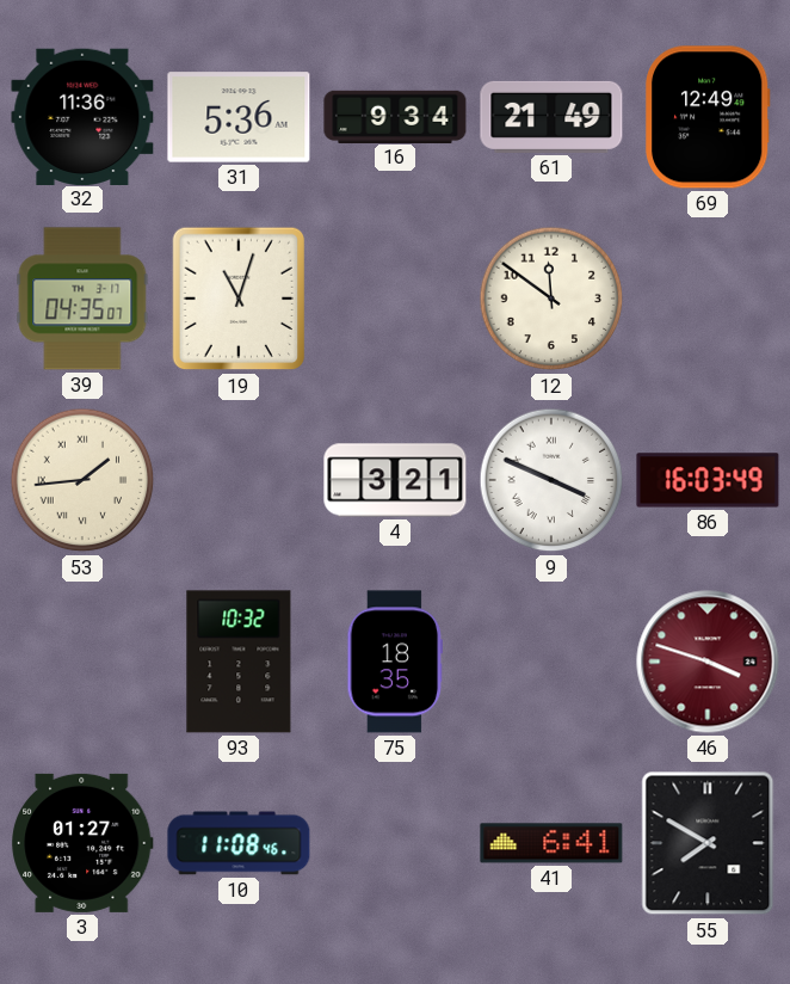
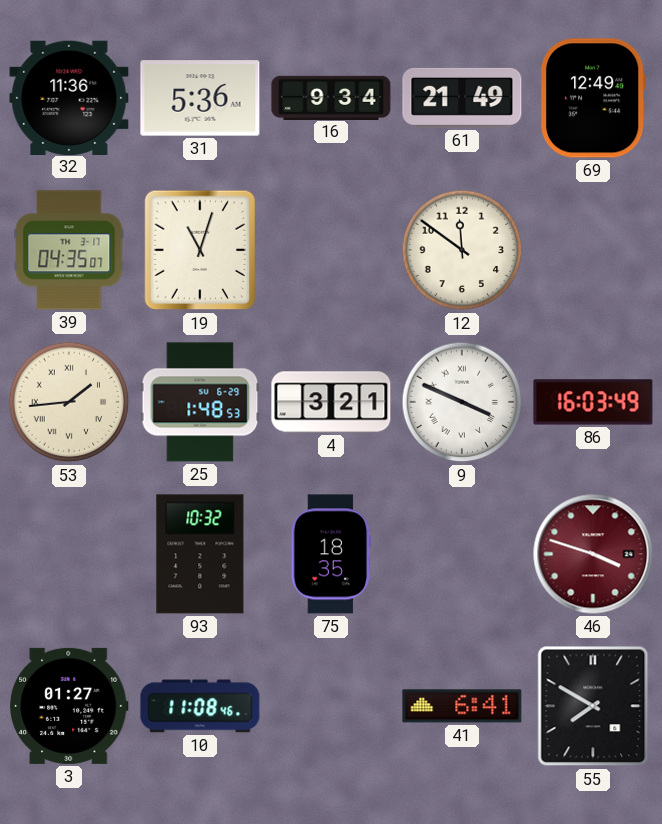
25: none -> 1:48 (200, 402)
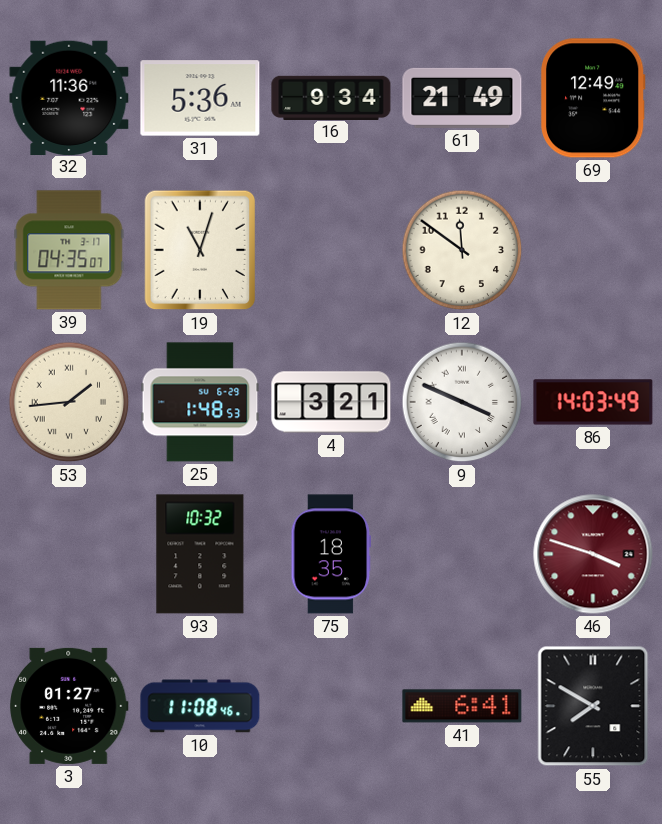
86: 16:03 -> 14:03 (593, 402)
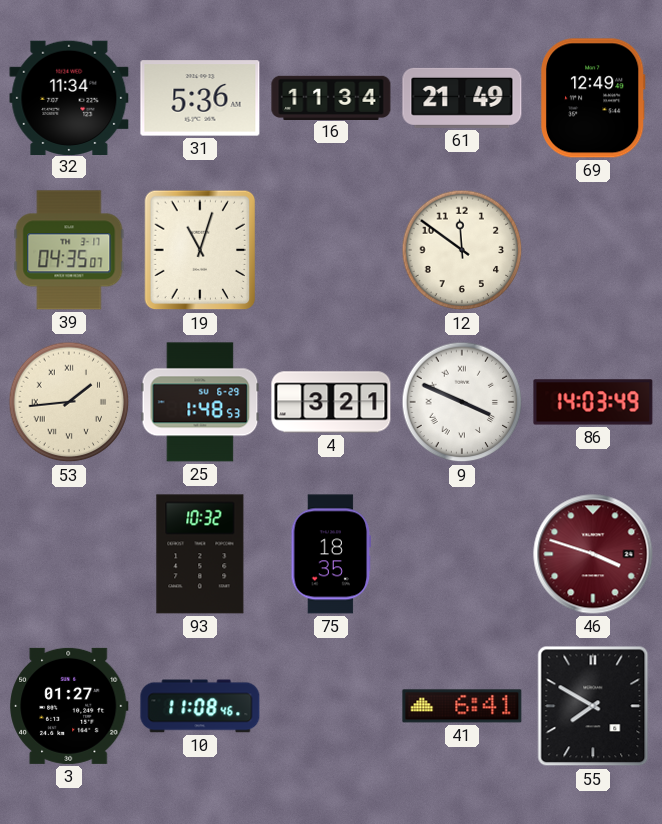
32: 11:36 -> 11:34 (69, 97)
16: 9:34 -> 11:34 (331, 97)
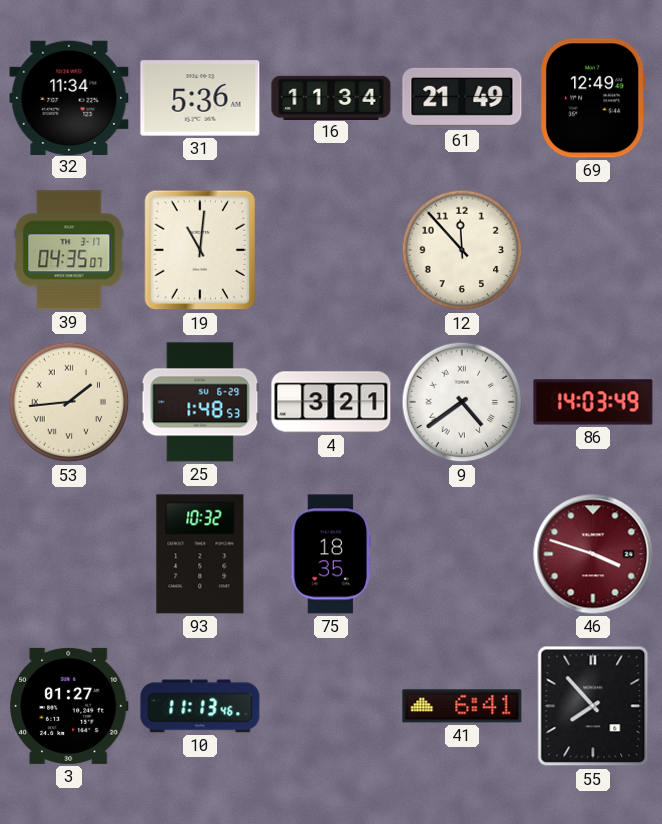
19: 11:03 -> 11:01 (200, 250)
12: 11:51 -> 11:53 (462, 250)
9: 3:49 -> 4:39 (462, 402)
10: 11:08 -> 11:13 (200, 706)
55: 7:50 -> 7:53 (593, 706)
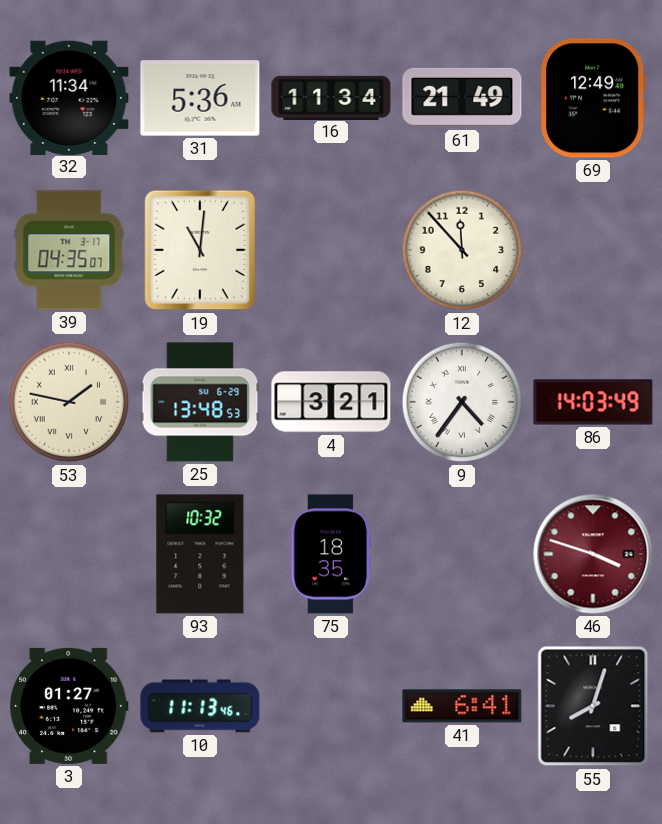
53: 1:44 -> 1:47 (69, 402)
25: 1:48 -> 13:48 (200, 402)
9: 4:39 -> 4:36 (462, 402)
55: 7:53 -> 8:03 (593, 706)
